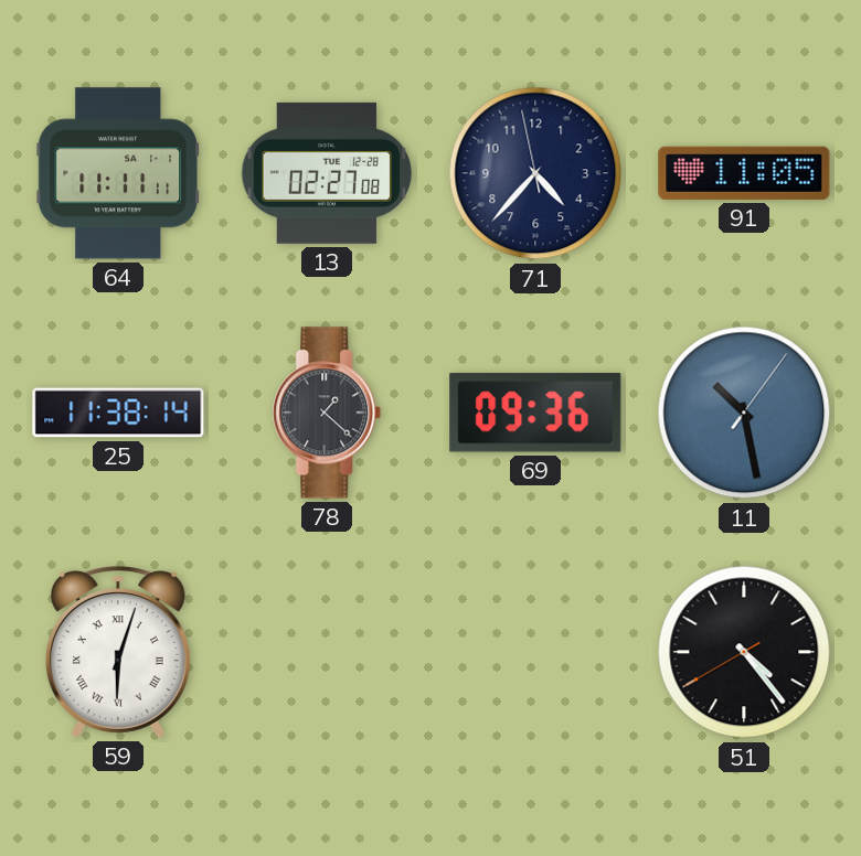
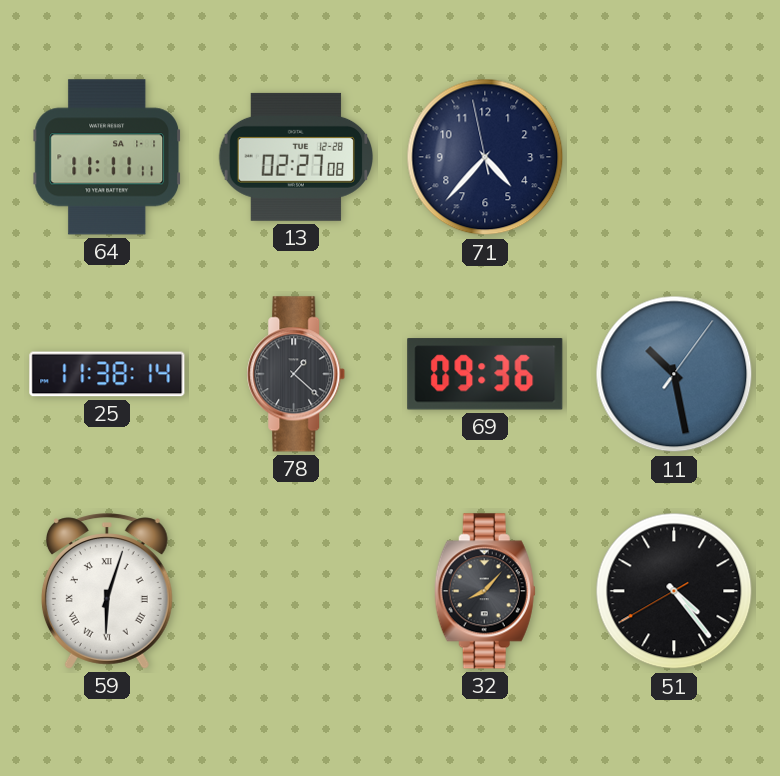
91: 11:05 -> none (744, 173)
32: none -> 8:07 (485, 591)
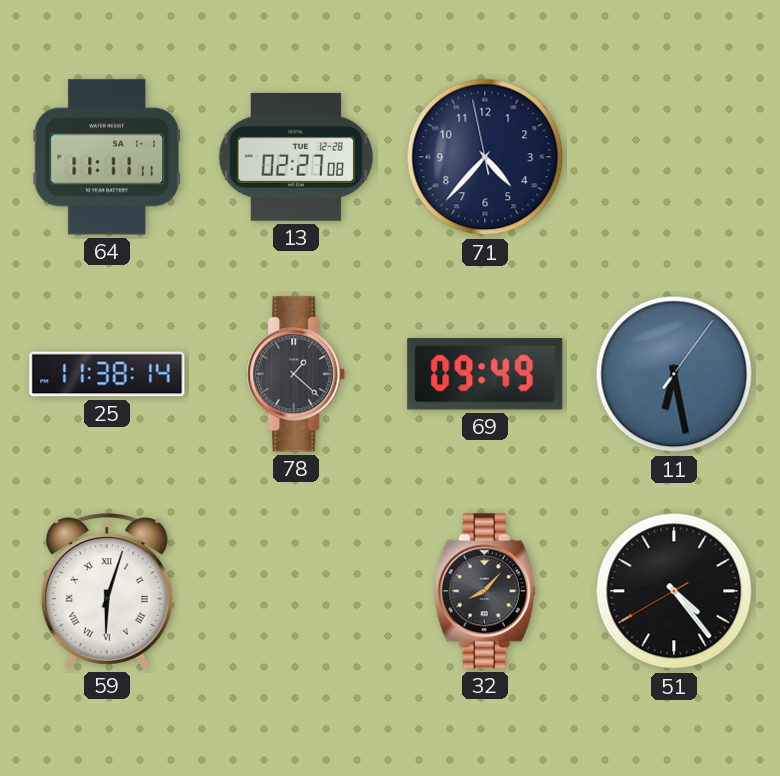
69: 09:36 -> 09:49 (485, 374)
11: 10:28 -> 6:28 (674, 374)
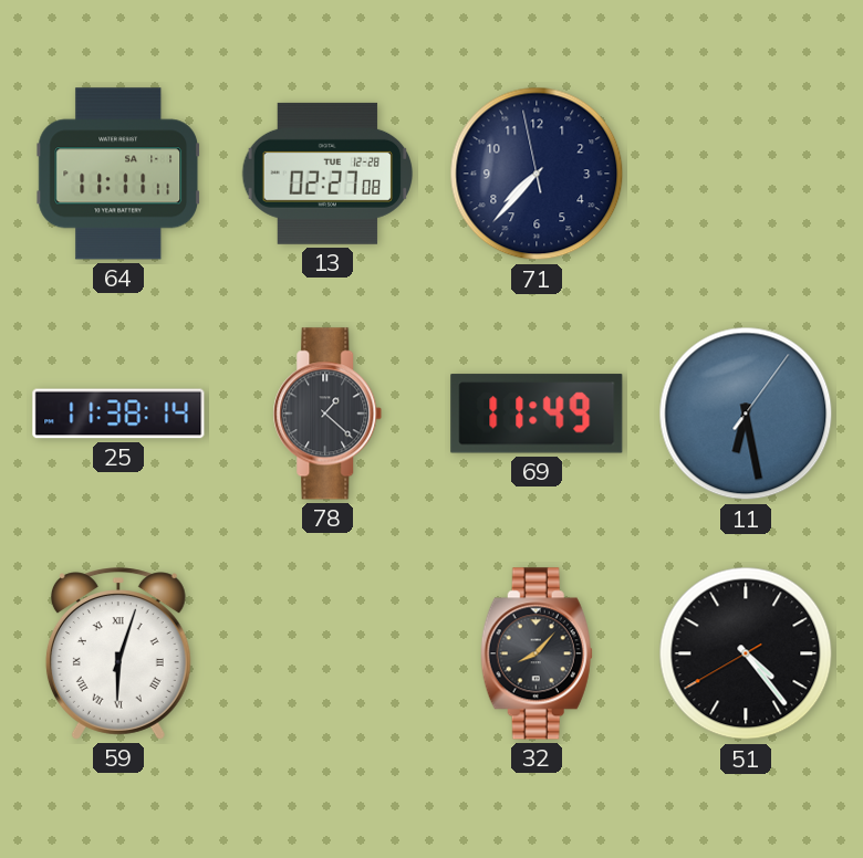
71: 4:36 -> 7:36 (537, 174)
69: 09:49 -> 11:49 (537, 414)
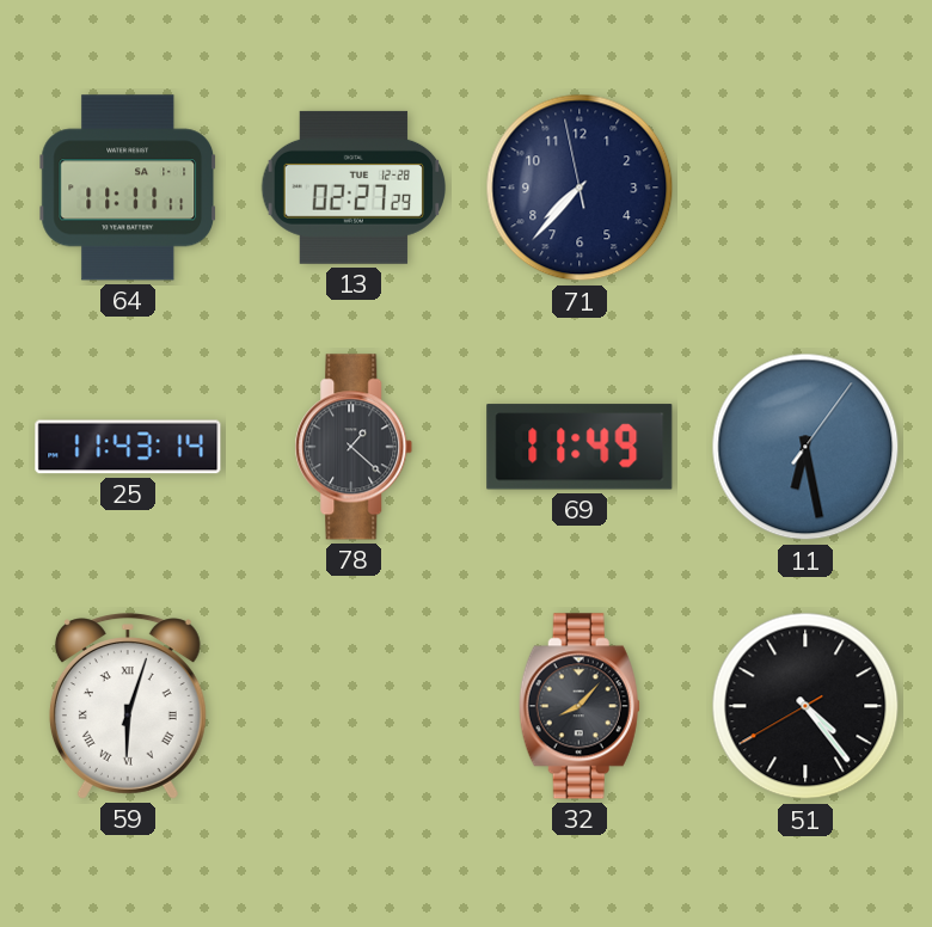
13: 02:27:08 -> 02:27:29 (354, 188)
25: 11:38 -> 11:43 (128, 447)
